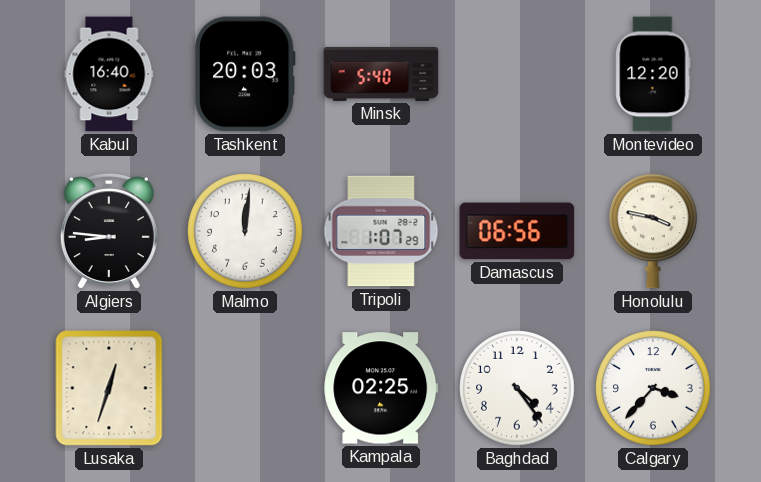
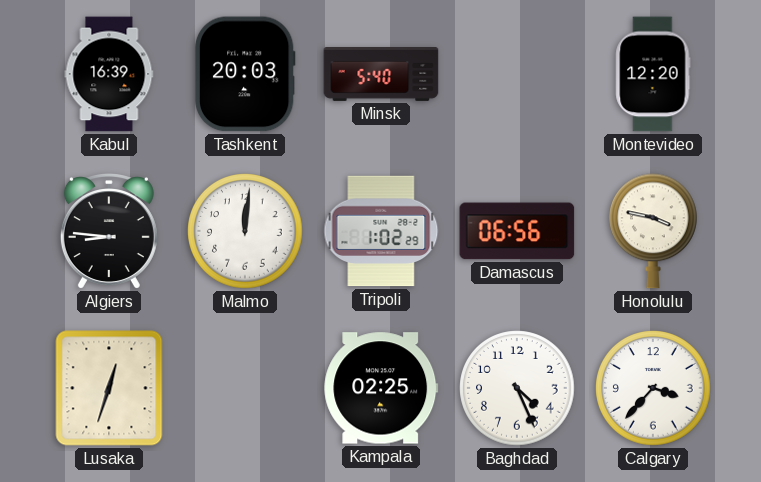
Kabul: 16:40 -> 16:39 (109, 74)
Tripoli: 1:07 -> 1:02 (381, 231)
Baghdad: 4:24 -> 4:26 (517, 388)
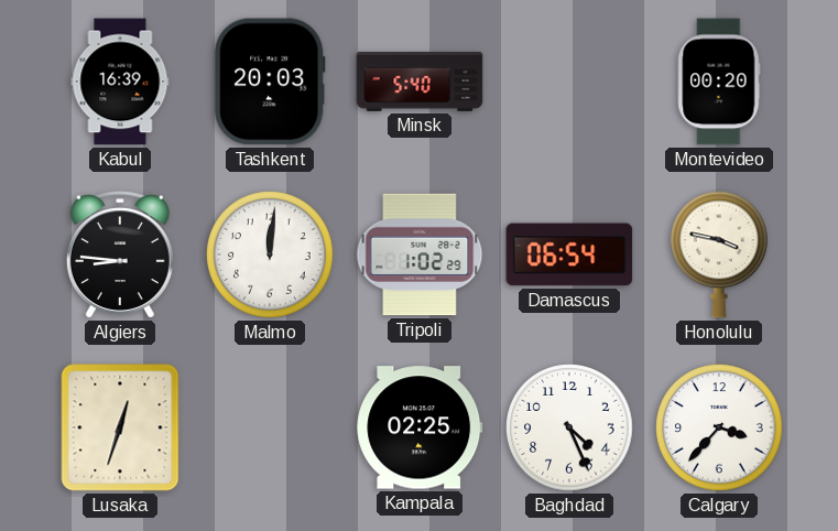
Montevideo: 12:20 -> 00:20 (719, 82)
Damascus: 06:56 -> 06:54 (569, 254)
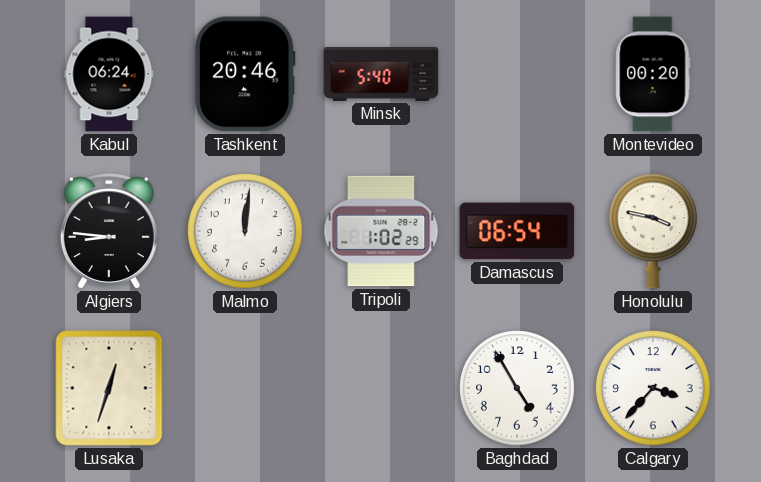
Kabul: 16:39 -> 06:24 (109, 74)
Tashkent: 20:03 -> 20:46 (245, 74)
Kampala: 02:25 -> none (420, 427)
Baghdad: 4:26 -> 4:55 (517, 388)
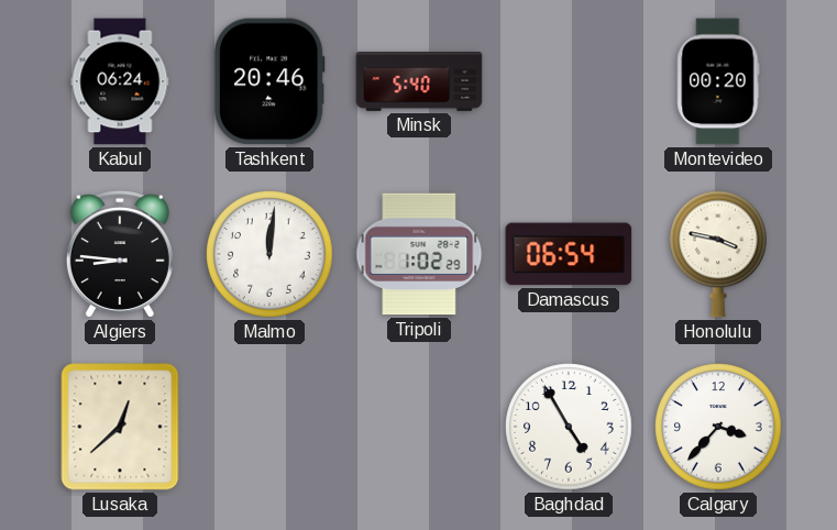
Lusaka: 12:33 -> 12:38 (120, 427)
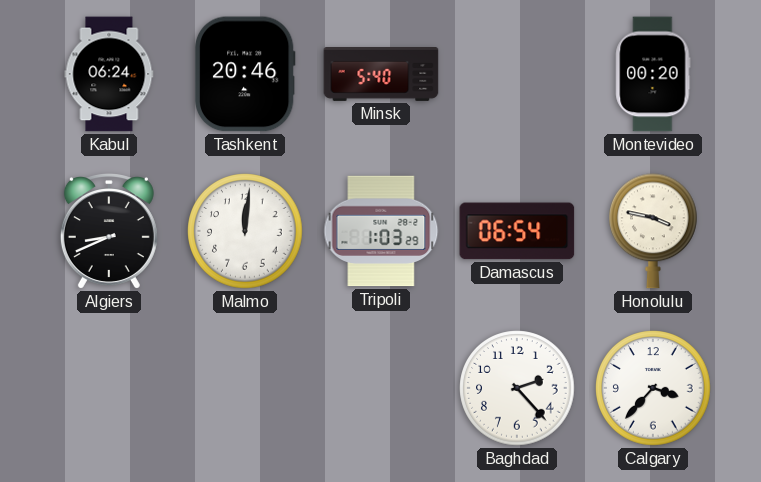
Algiers: 8:46 -> 8:41 (109, 231)
Tripoli: 1:02 -> 1:03 (381, 231)
Lusaka: 12:38 -> none (120, 427)
Baghdad: 4:55 -> 2:23 (517, 388)
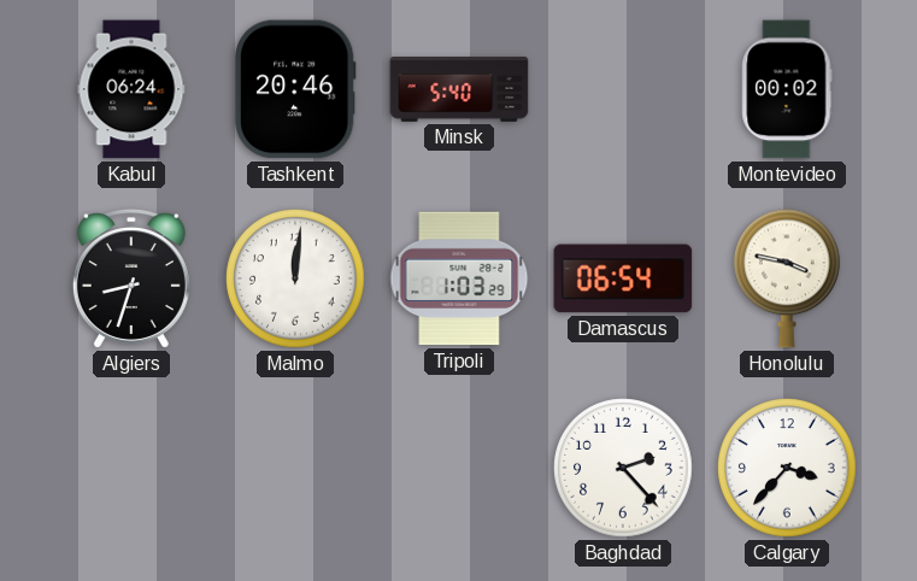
Montevideo: 00:20 -> 00:02 (787, 89)
Algiers: 8:41 -> 8:33 (131, 278)
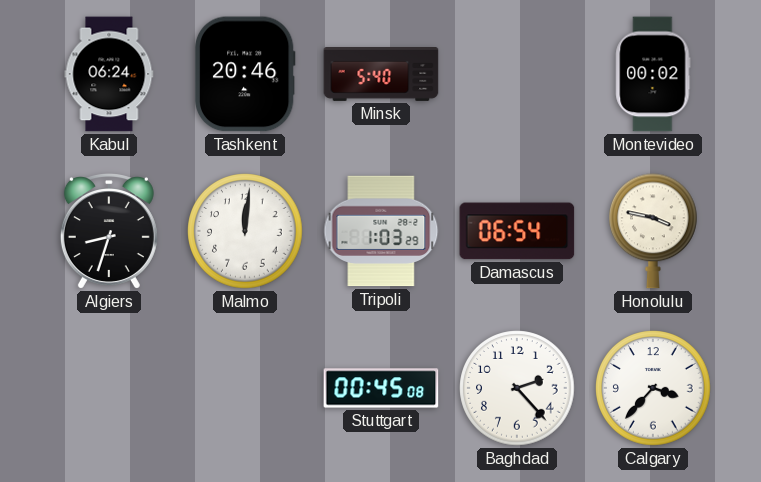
Stuttgart: none -> 00:45 (381, 388)
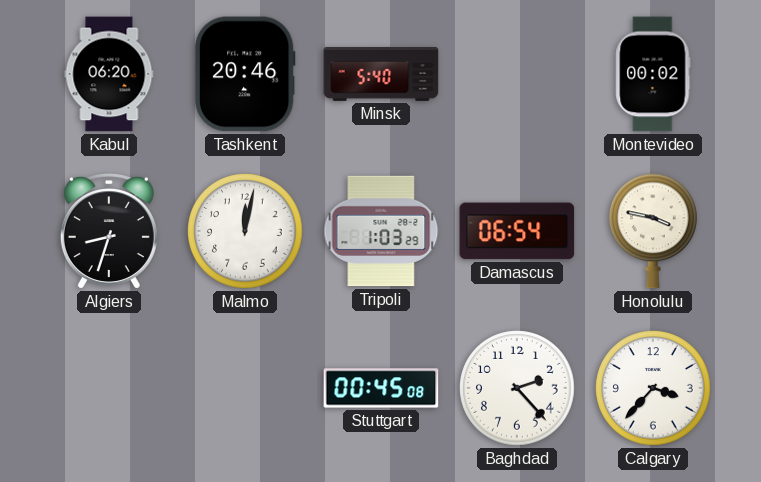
Kabul: 06:24 -> 06:20 (109, 74)
Malmo: 12:01 -> 12:02 (245, 231)
